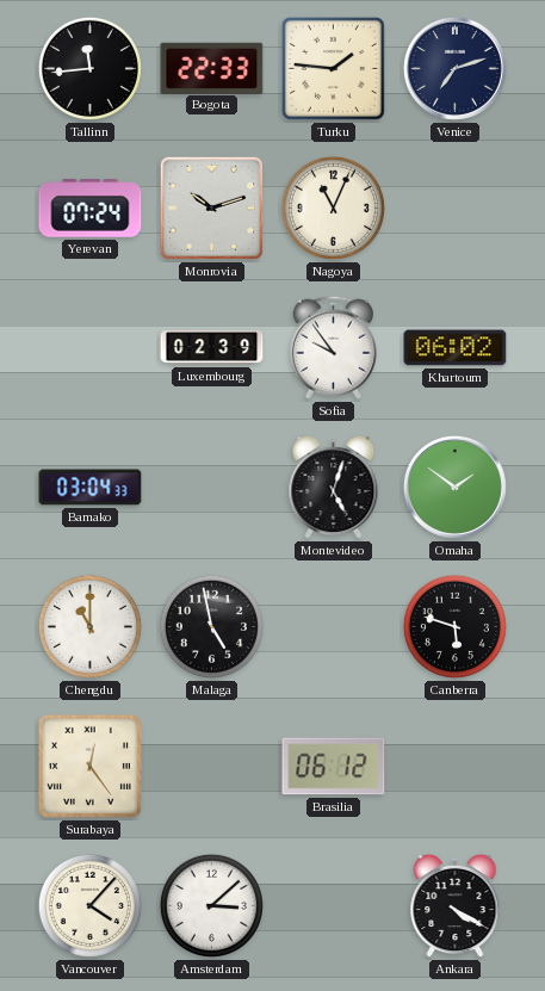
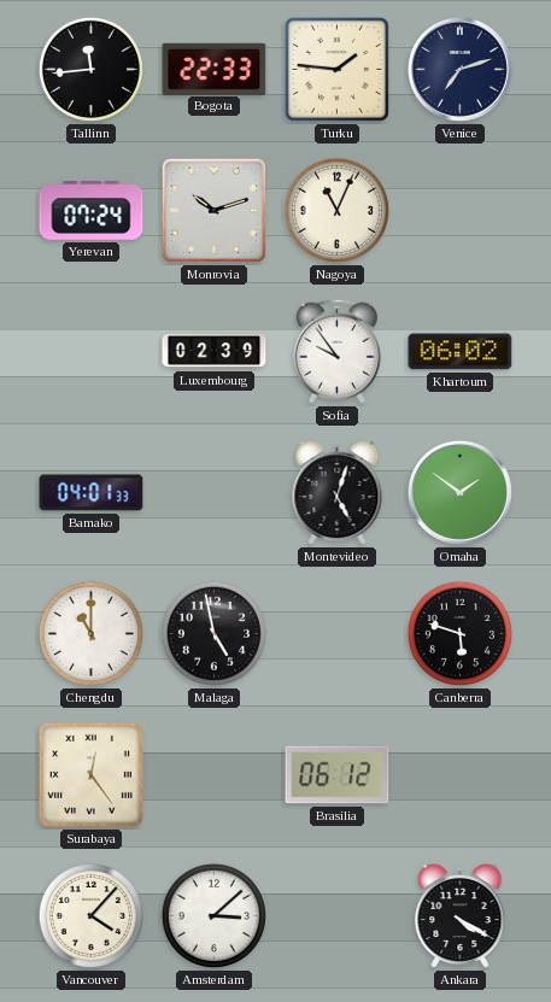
Bamako: 03:04 -> 04:01 (92, 493)
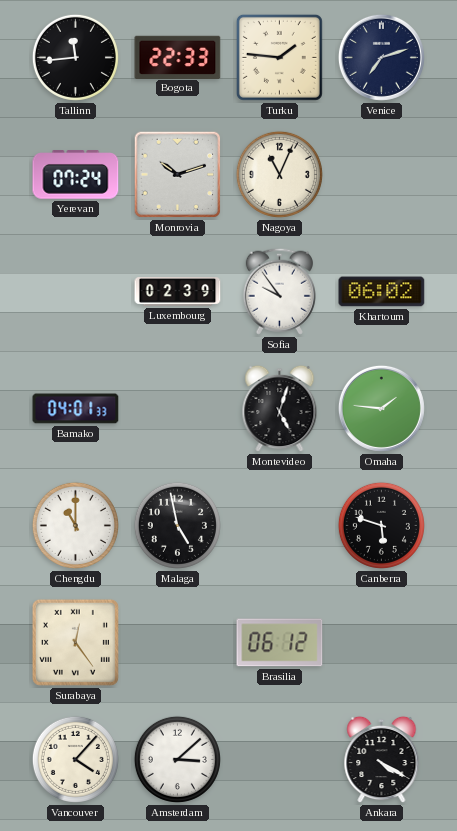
Omaha: 1:51 -> 1:46 (381, 408)
